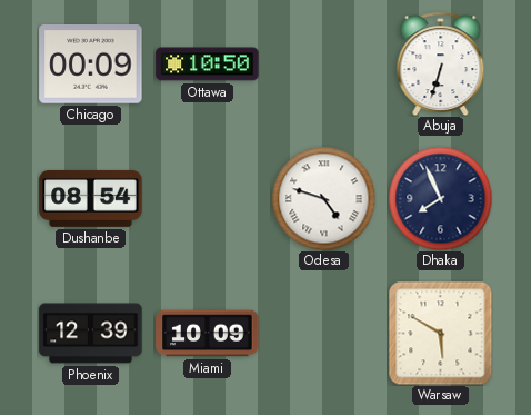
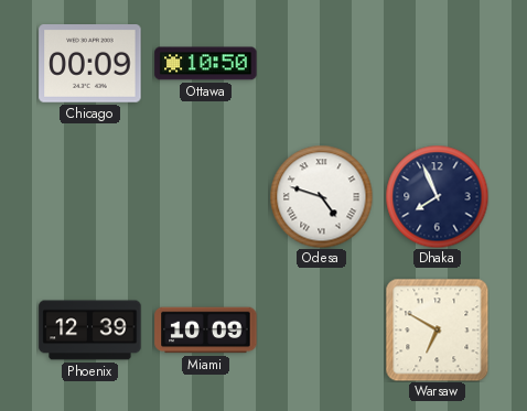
Abuja: 6:33 -> none (441, 63)
Dushanbe: 08:54 -> none (91, 198)
Warsaw: 5:50 -> 6:50 (437, 329)
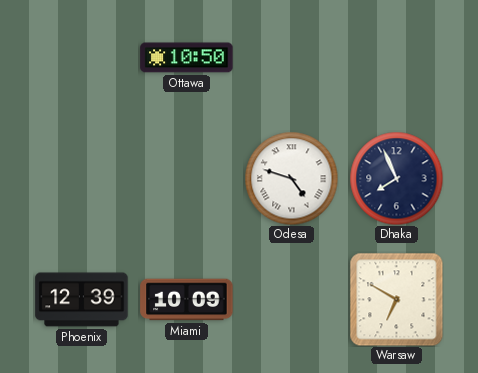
Chicago: 00:09 -> none (90, 64)
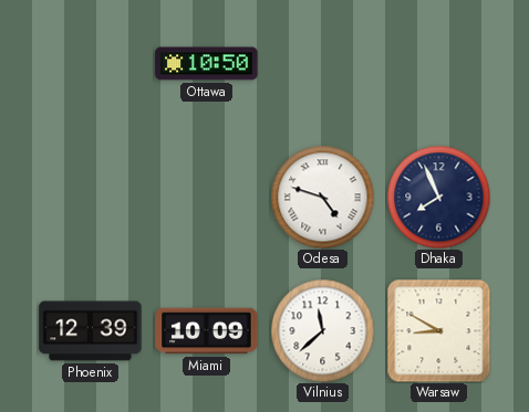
Vilnius: none -> 11:38 (322, 330)
Warsaw: 6:50 -> 8:50 (438, 330)
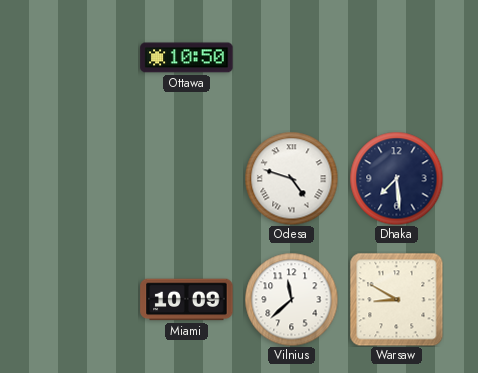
Dhaka: 7:56 -> 7:29 (396, 178)
Phoenix: 12:39 -> none (91, 331)
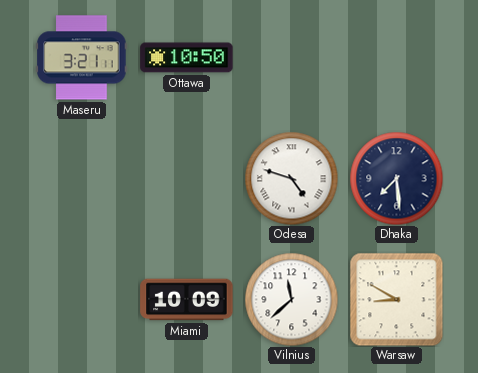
Maseru: none -> 3:21 (82, 58)
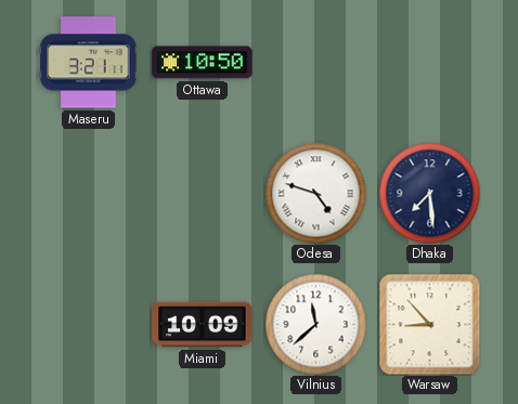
Warsaw: 8:50 -> 8:53 (429, 324)
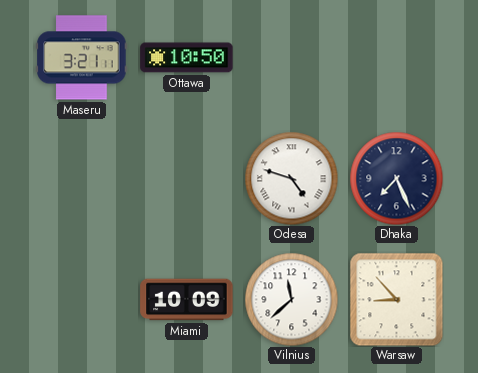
Dhaka: 7:29 -> 7:26 (396, 178)
